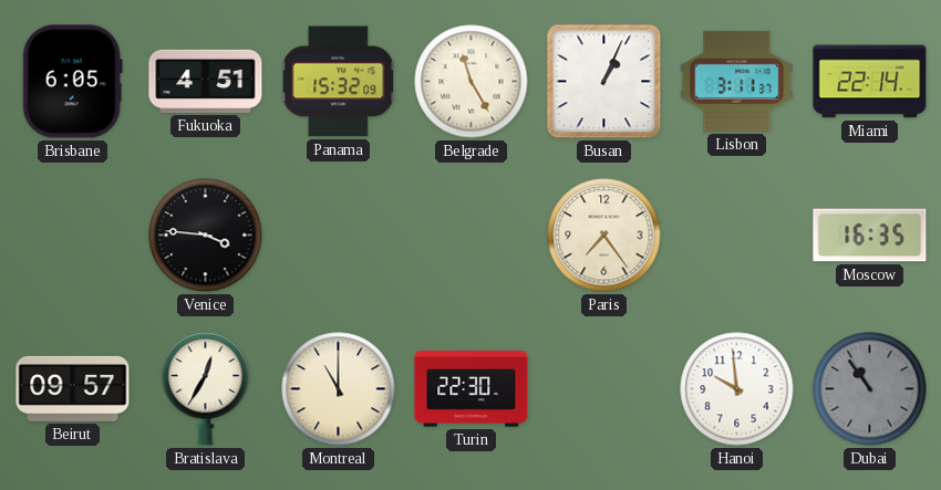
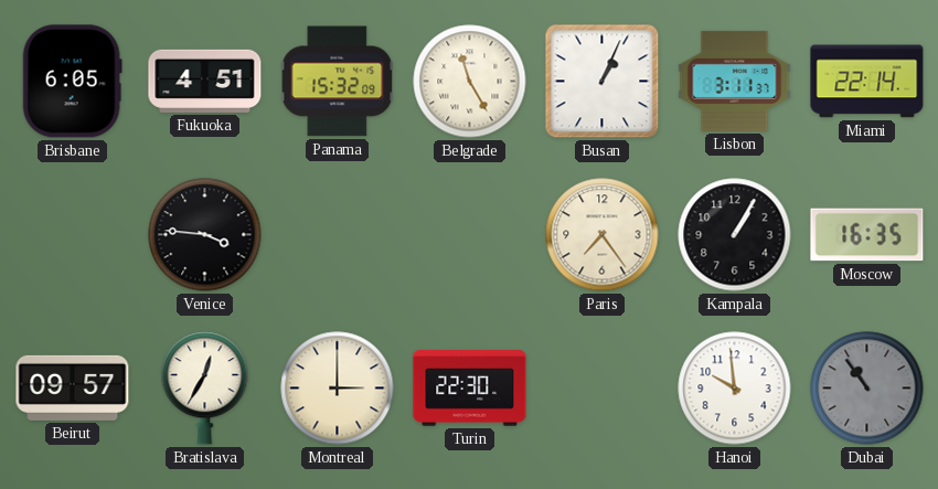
Kampala: none -> 1:05 (735, 235)
Montreal: 11:00 -> 3:00 (338, 389)
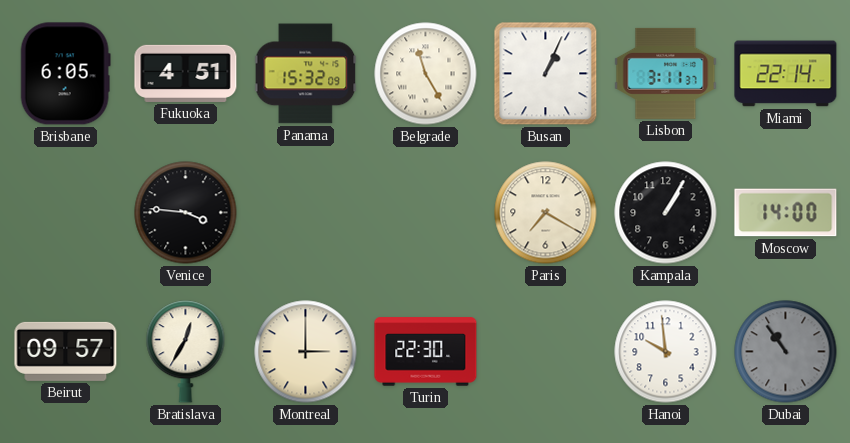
Paris: 7:24 -> 7:20 (546, 213)
Moscow: 16:35 -> 14:00 (786, 213)
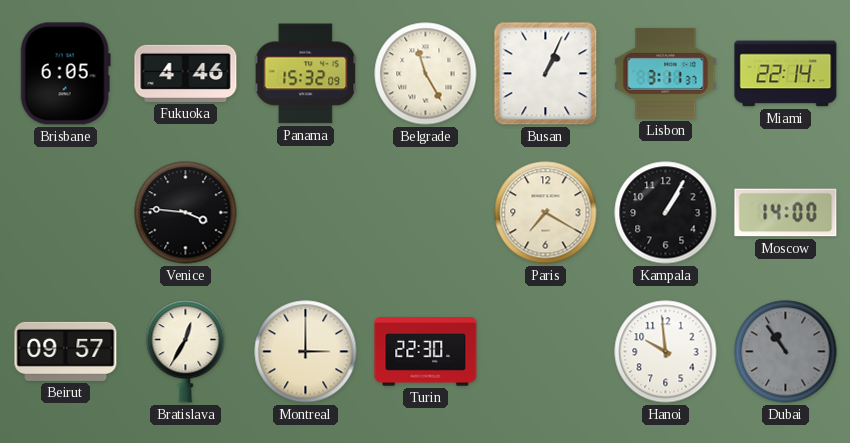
Fukuoka: 4:51 -> 4:46 (186, 73)
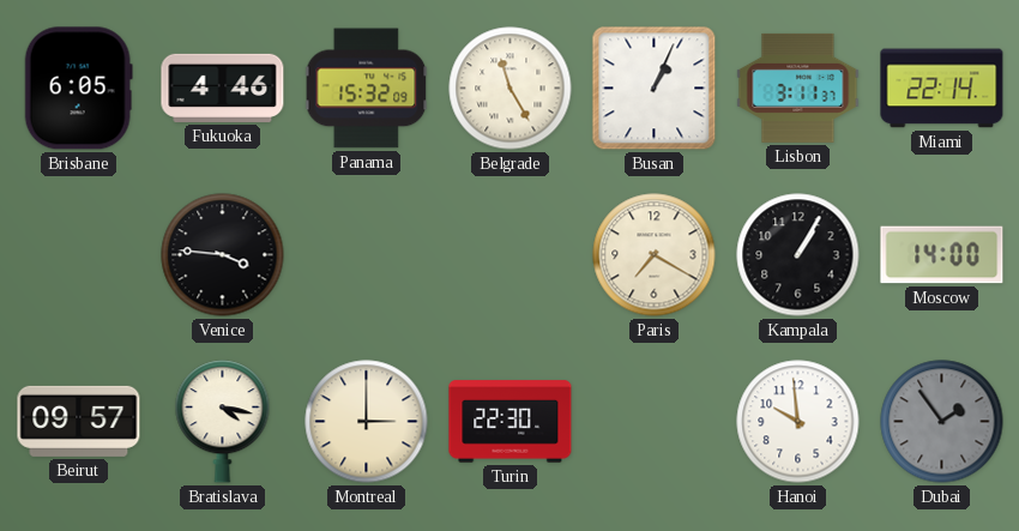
Bratislava: 12:35 -> 4:17 (223, 422)
Dubai: 10:54 -> 1:54 (942, 422)
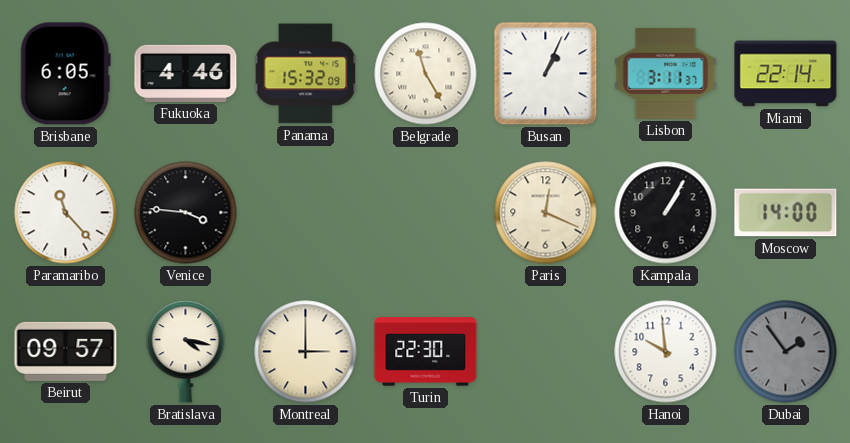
Paramaribo: none -> 11:23 (66, 213)
Paris: 7:20 -> 12:19 (546, 213)
